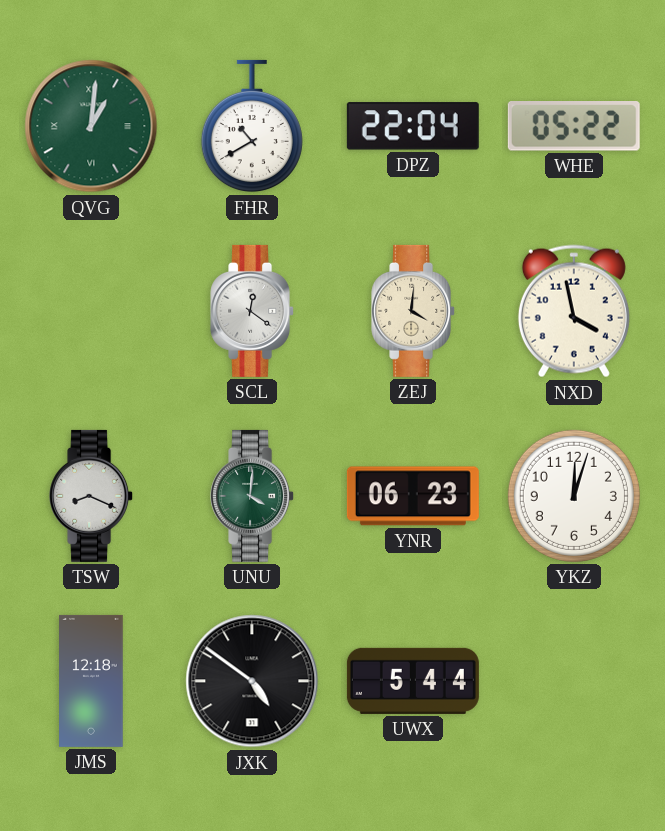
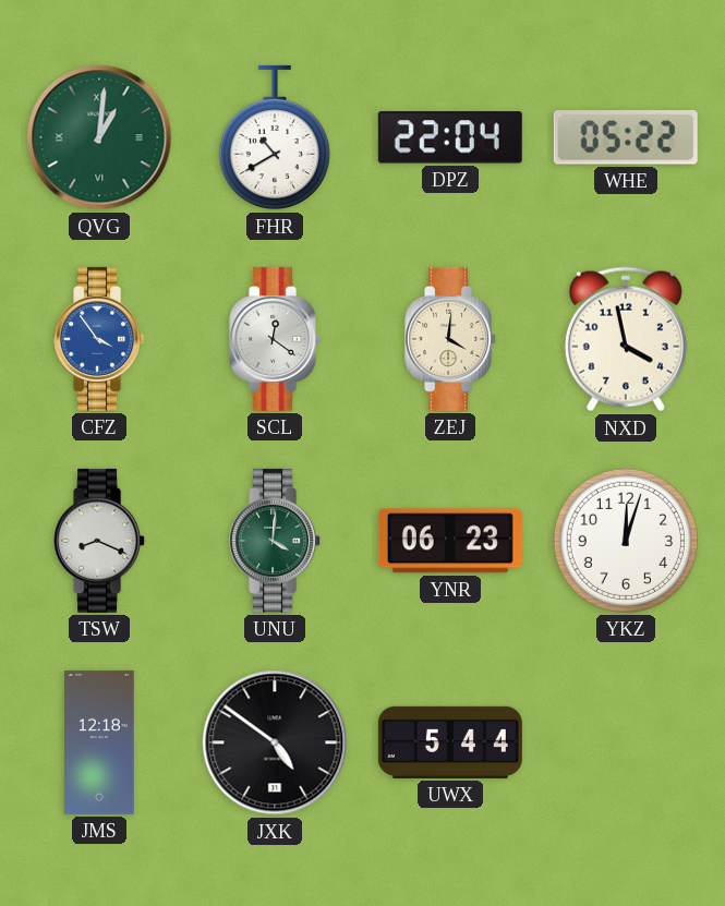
CFZ: none -> 3:54 (100, 339)
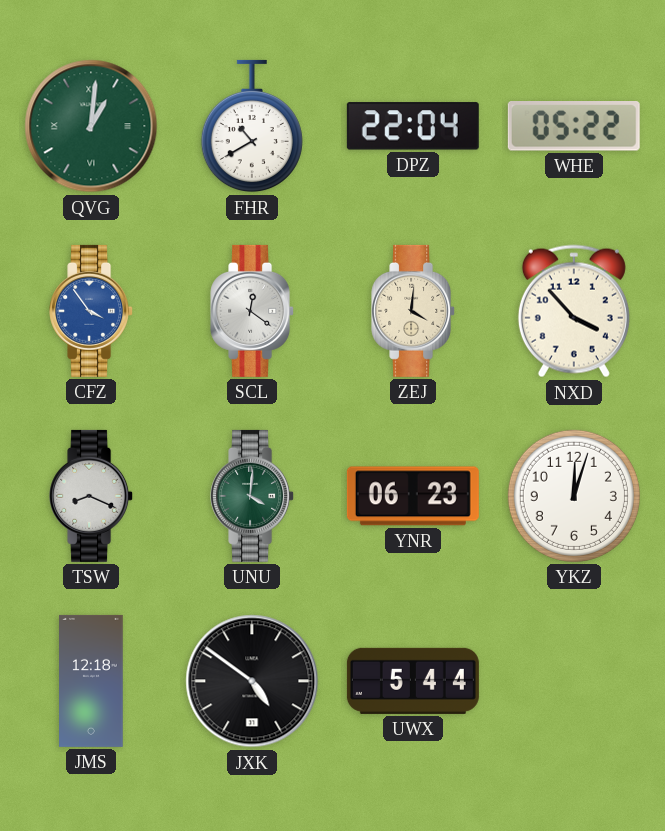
NXD: 3:58 -> 3:53 (574, 311)
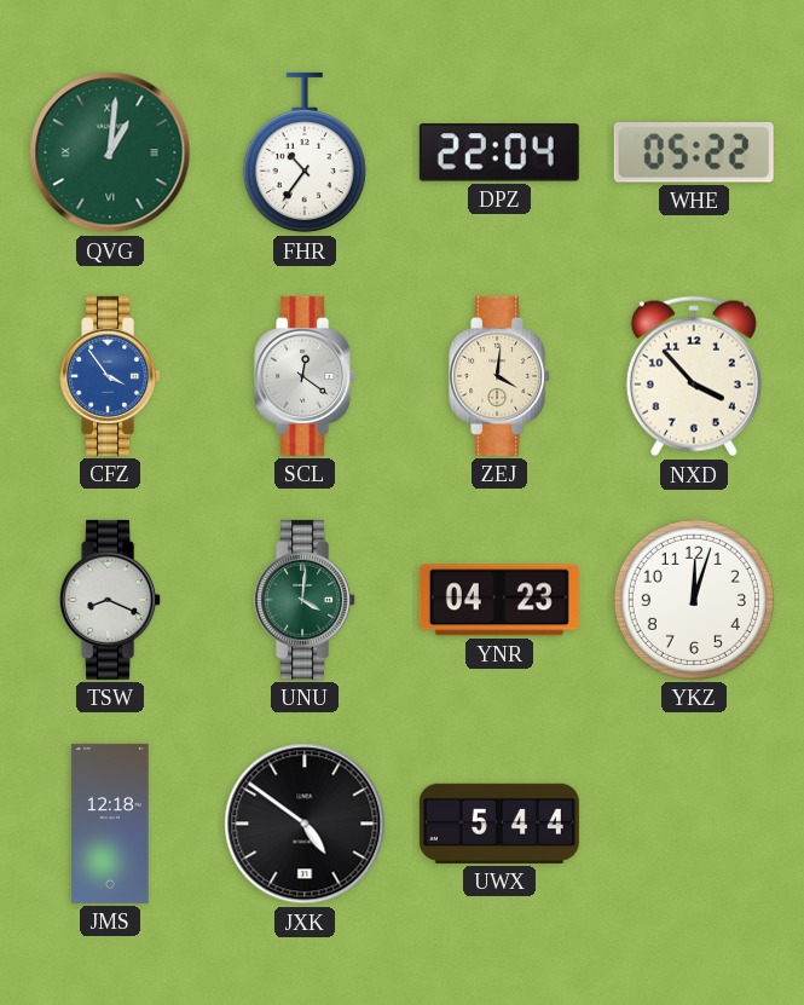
FHR: 10:40 -> 10:36 (305, 152)
YNR: 06:23 -> 04:23 (499, 600)
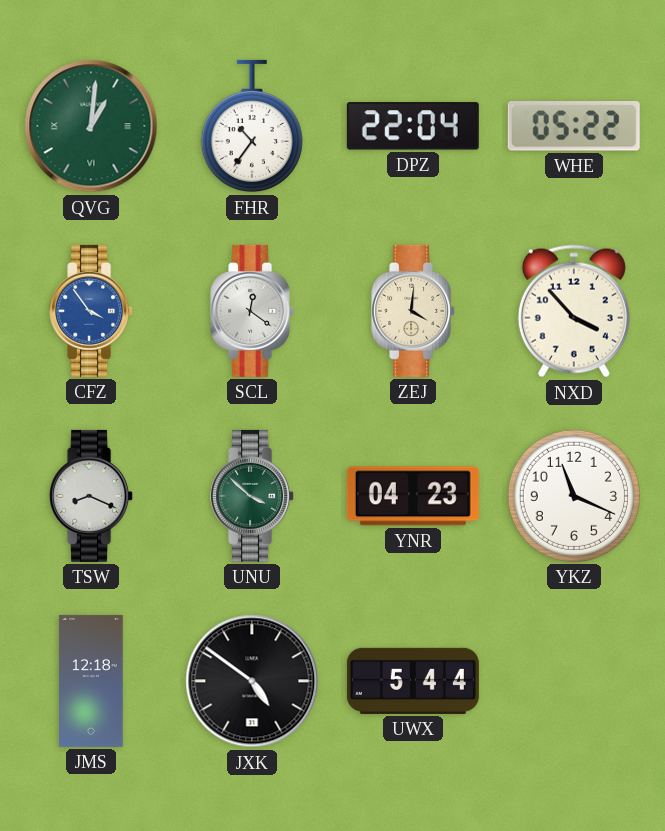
UNU: 4:01 -> 3:52 (253, 496)
YKZ: 12:03 -> 11:19 (574, 496)
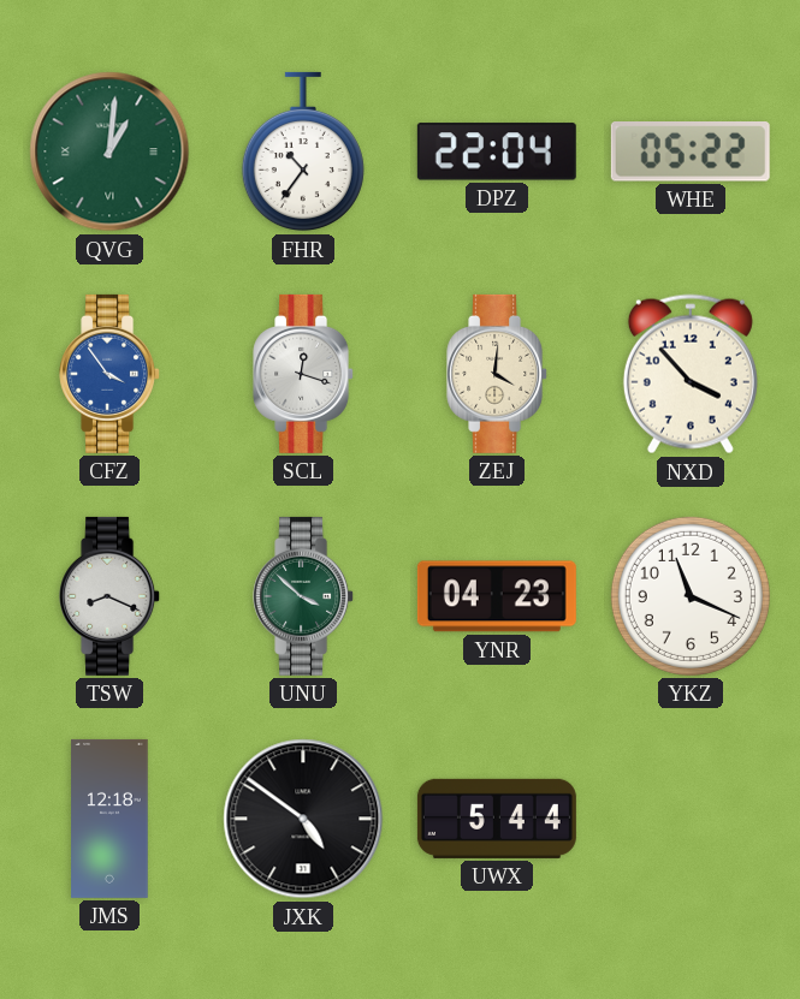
SCL: 12:21 -> 12:18 (304, 374)
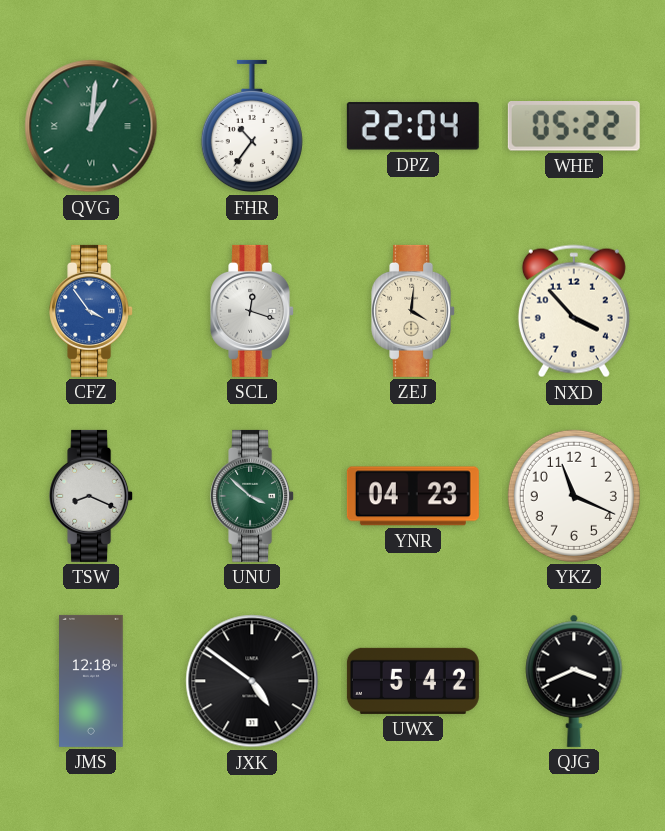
UWX: 5:44 -> 5:42 (413, 681)
QJG: none -> 3:41 (574, 681)
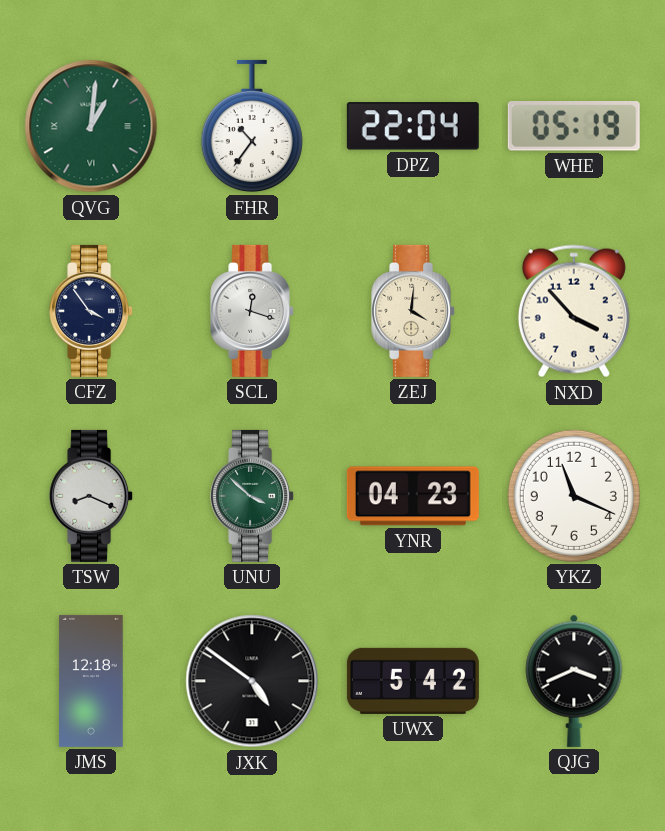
WHE: 05:22 -> 05:19 (574, 127)
CFZ dial: blue -> navy (92, 311)
